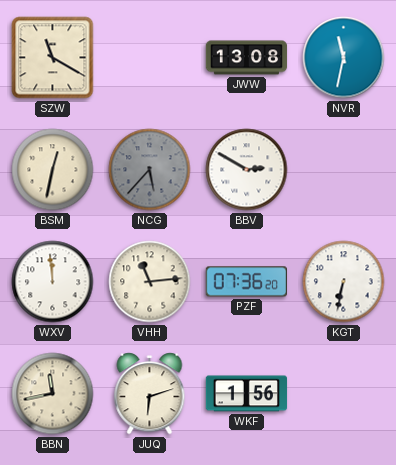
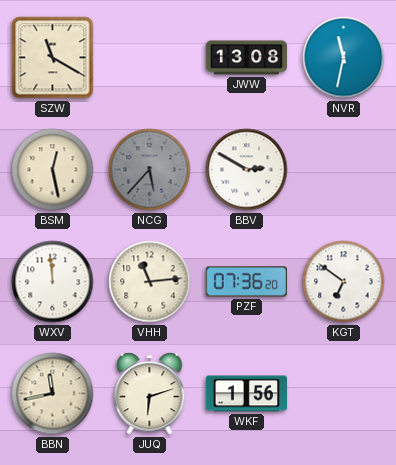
BSM: 12:32 -> 12:28 (53, 170)
KGT: 6:32 -> 6:51 (344, 282)
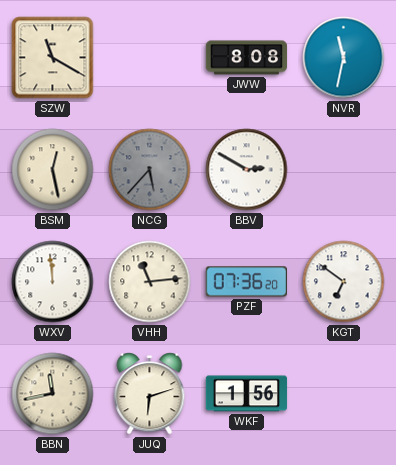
JWW: 13:08 -> 8:08 (247, 58)
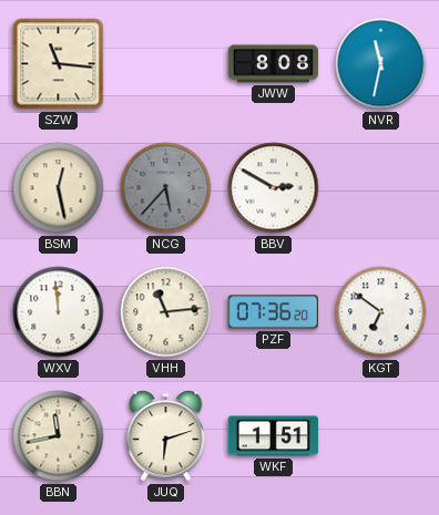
SZW: 11:20 -> 11:16 (59, 64)
WKF: 1:56 -> 1:51 (274, 436)
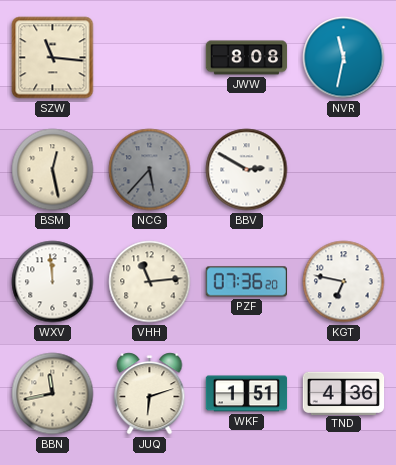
KGT: 6:51 -> 6:47 (344, 282)
TND: none -> 4:36 (344, 393)
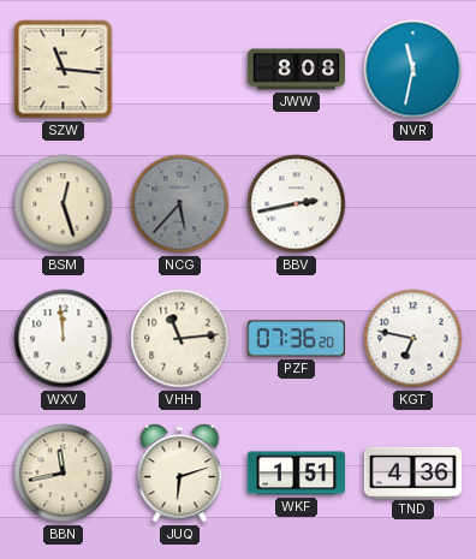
BSM: 12:28 -> 12:27 (64, 204)
BBV: 2:50 -> 2:43 (297, 204)
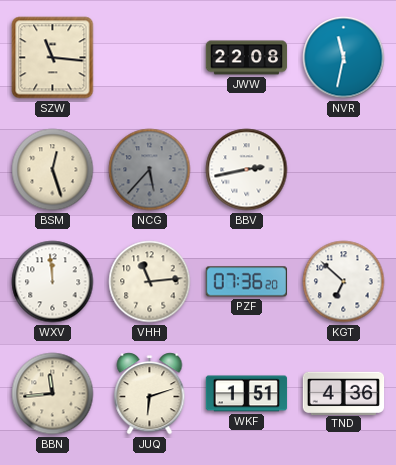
JWW: 8:08 -> 22:08 (247, 58)
KGT: 6:47 -> 6:52 (344, 282)
BBN: 11:43 -> 11:44 (53, 394)
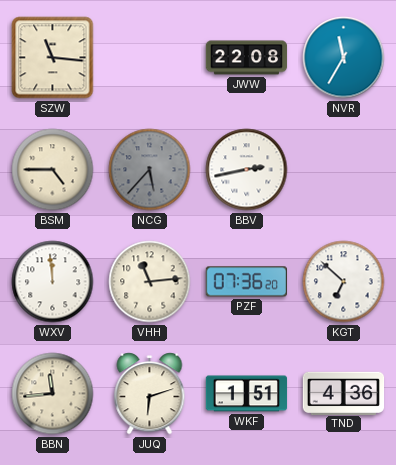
NVR: 11:32 -> 11:35 (344, 58)
BSM: 12:27 -> 4:45 (53, 170)
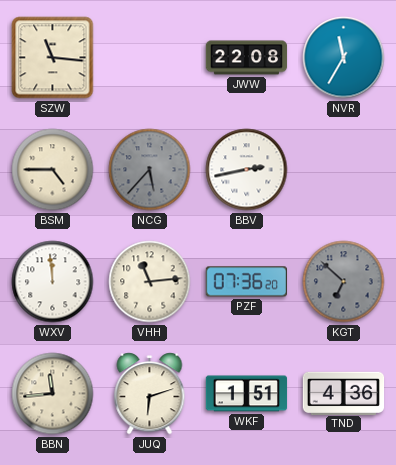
KGT dial: white -> grey (344, 282)
